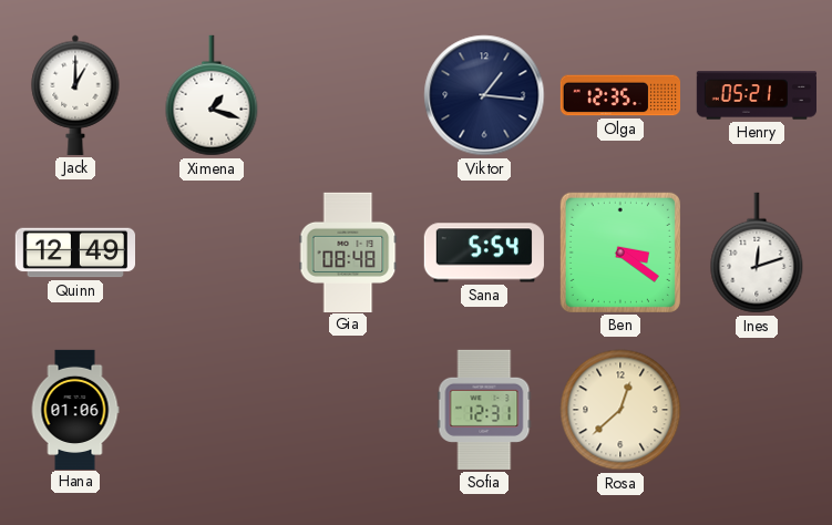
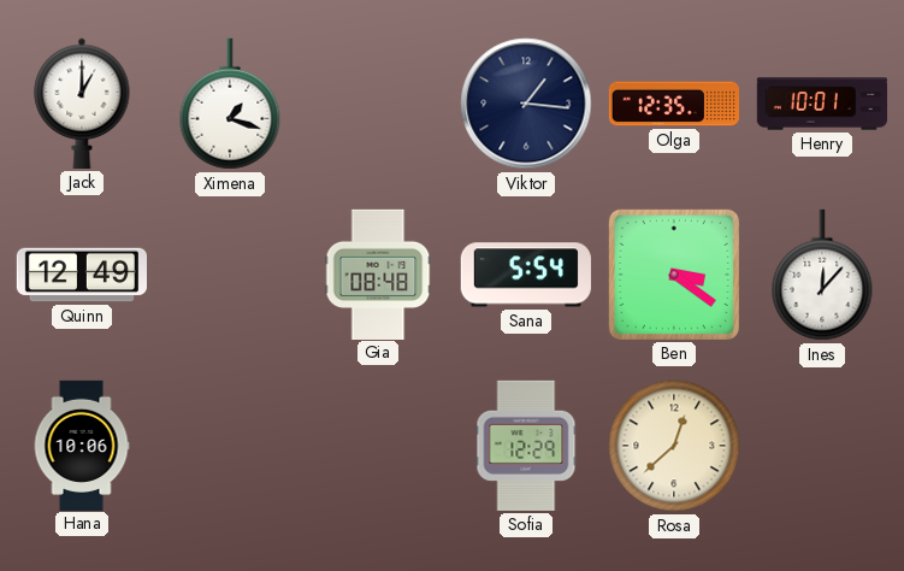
Henry: 05:21 -> 10:01 (821, 104)
Ines: 12:12 -> 12:07 (822, 275)
Hana: 01:06 -> 10:06 (82, 445)
Sofia: 12:31 -> 12:29 (526, 446)
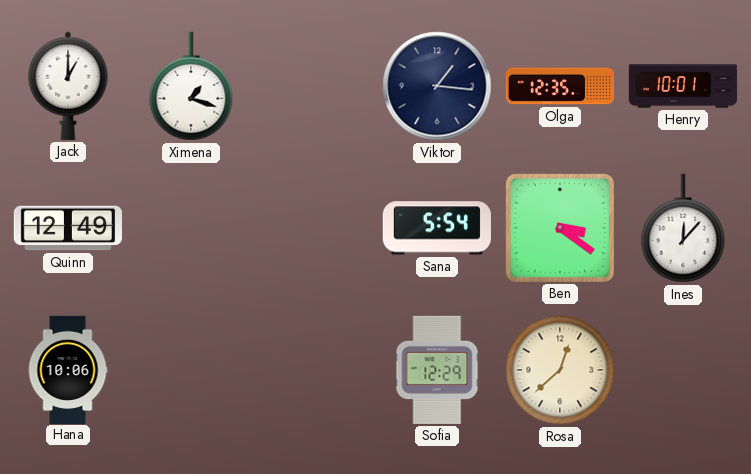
Gia: 08:48 -> none (378, 273)
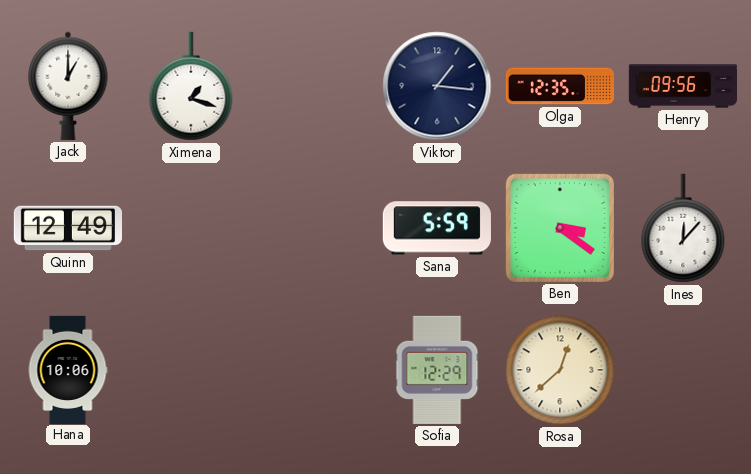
Henry: 10:01 -> 09:56 (682, 86)
Sana: 5:54 -> 5:59 (437, 228)
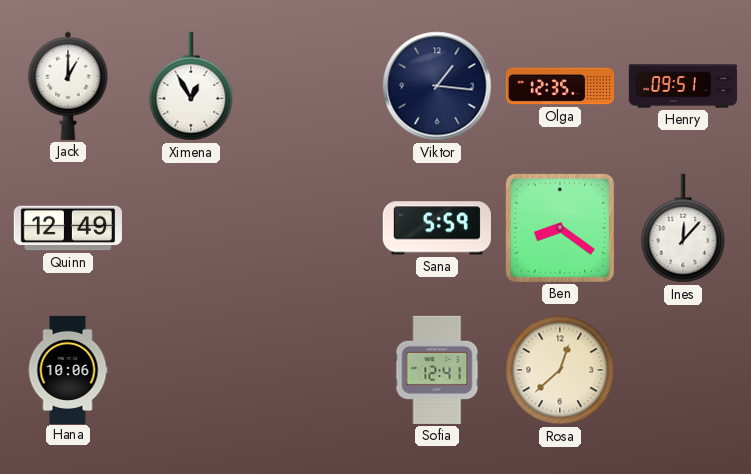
Ximena: 1:18 -> 12:55 (191, 86)
Henry: 09:56 -> 09:51 (682, 86)
Ben: 3:21 -> 8:21 (560, 228)
Sofia: 12:29 -> 12:41 (437, 370)
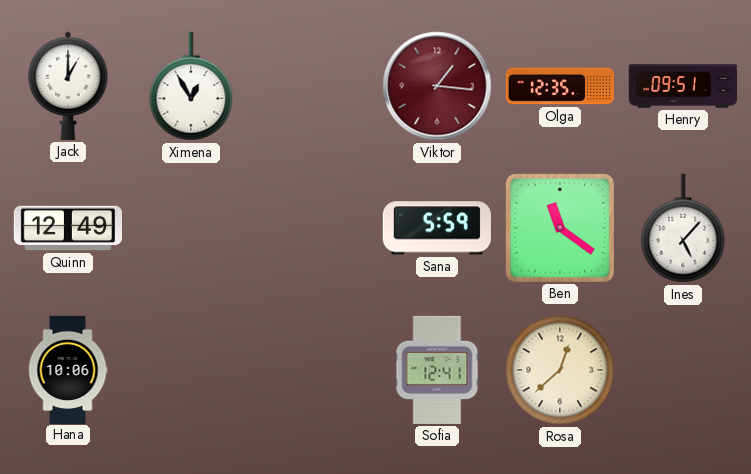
Viktor dial: navy -> burgundy (437, 86)
Ben: 8:21 -> 11:21 (560, 228)
Ines: 12:07 -> 5:07 (683, 228)
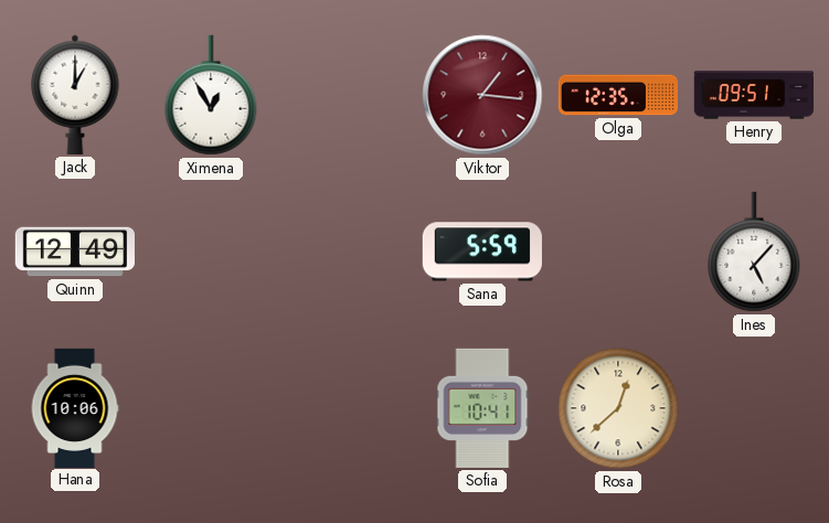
Ben: 11:21 -> none (560, 228)
Sofia: 12:41 -> 10:41 (482, 408)
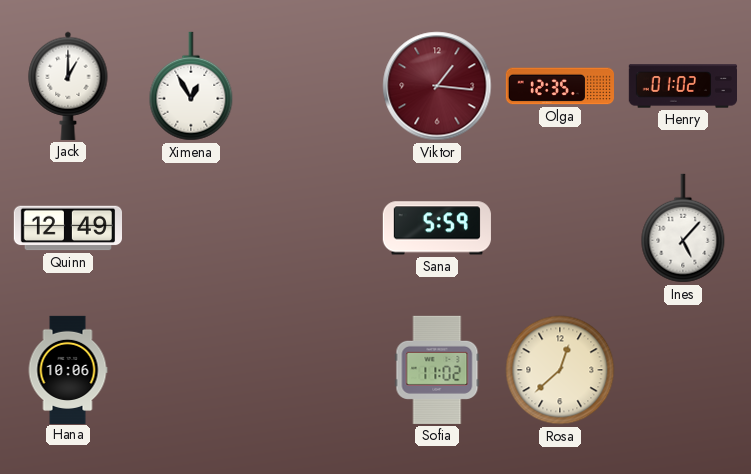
Henry: 09:51 -> 01:02 (682, 86)
Sofia: 10:41 -> 11:02 (437, 370)
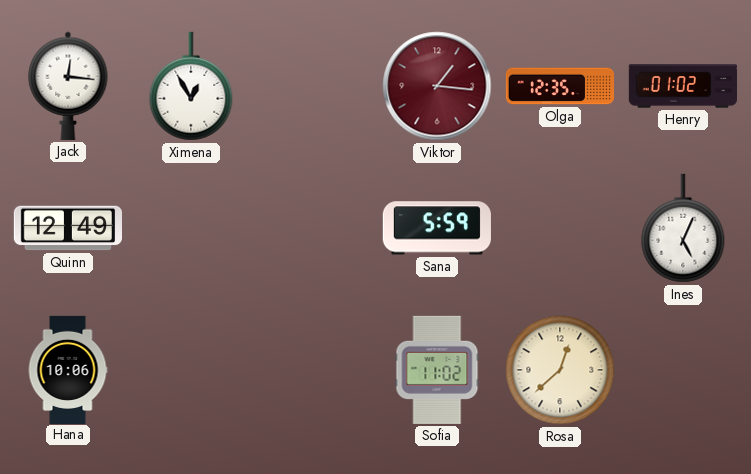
Jack: 1:00 -> 12:16 (68, 86)
Ines: 5:07 -> 5:04 (683, 228)
